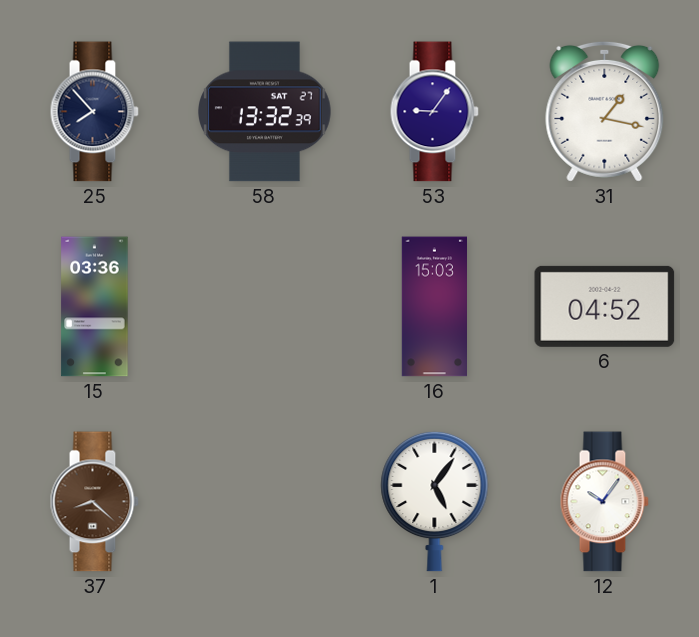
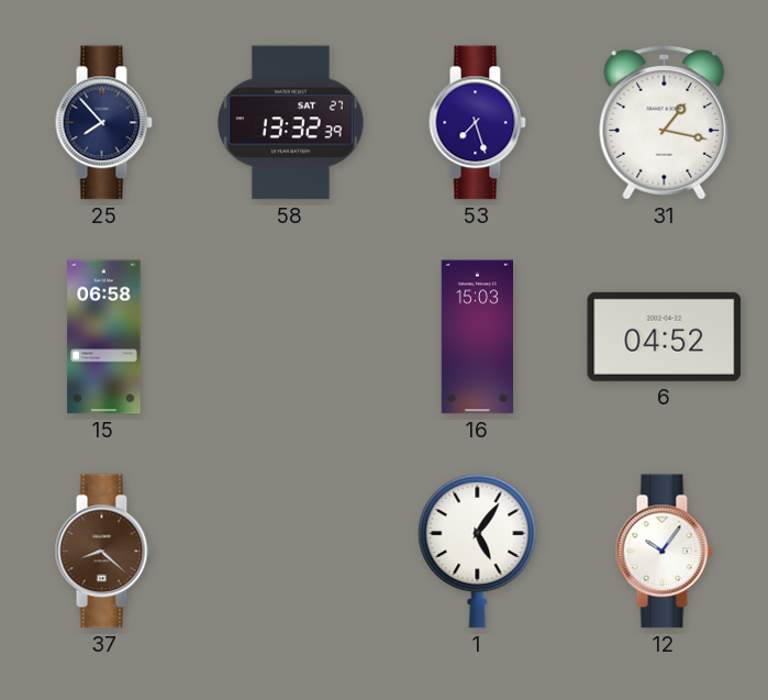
53: 9:06 -> 7:27 (477, 123)
15: 03:36 -> 06:58 (104, 337)
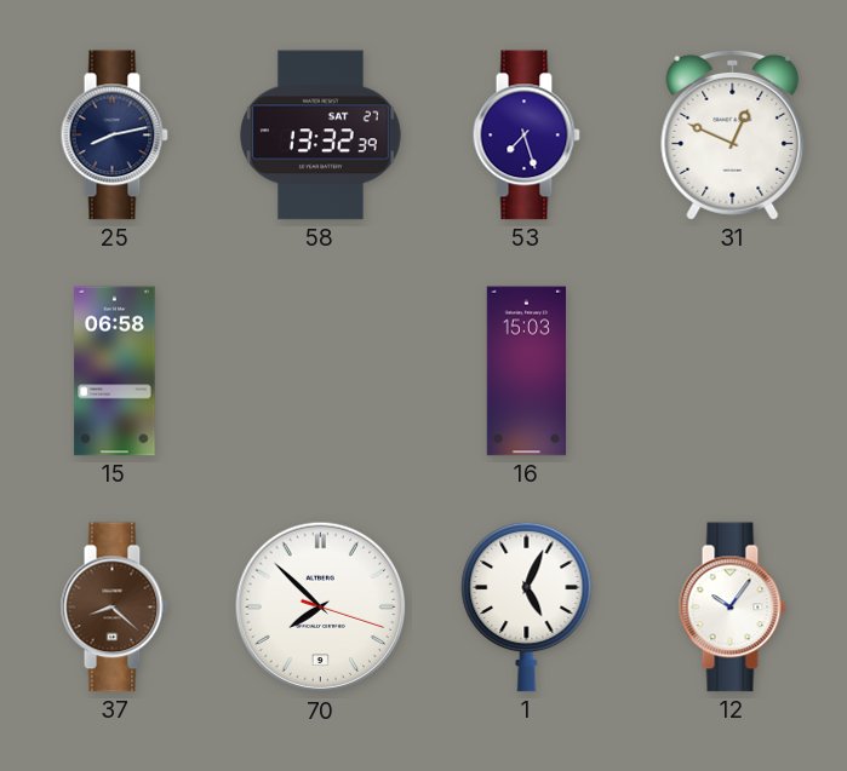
25: 7:53 -> 8:13 (114, 136)
31: 1:17 -> 12:49 (733, 134)
6: 04:52 -> none (665, 336)
70: none -> 7:52 (321, 608)
1: 5:06 -> 5:04 (527, 606)
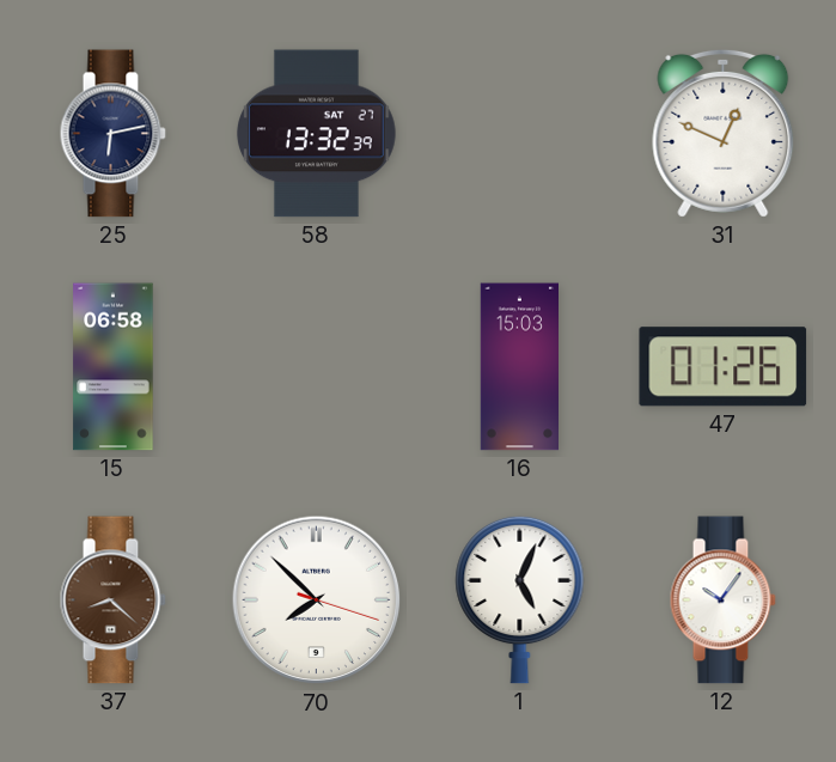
25: 8:13 -> 6:13 (112, 134)
53: 7:27 -> none (526, 136)
47: none -> 01:26 (724, 367)
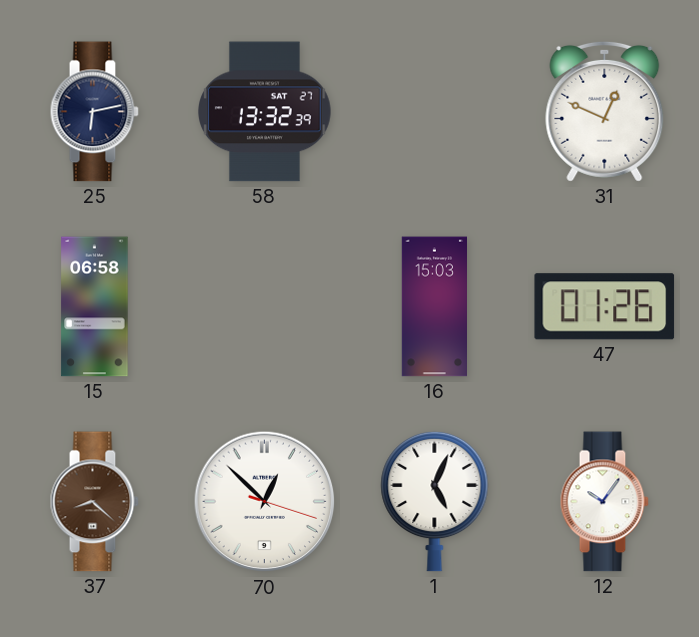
70: 7:52 -> 12:52 (265, 502)
